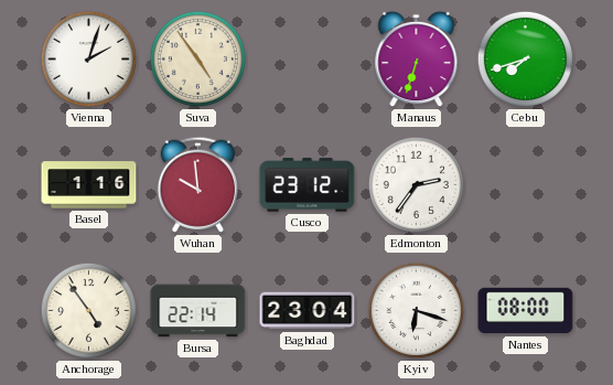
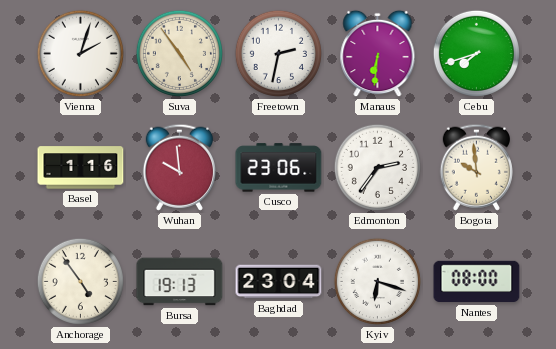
Freetown: none -> 2:32 (278, 53)
Manaus: 6:33 -> 6:31 (378, 54)
Cusco: 23:12 -> 23:06 (279, 168)
Bogota: none -> 9:59 (476, 167)
Bursa: 22:14 -> 19:13 (180, 282)
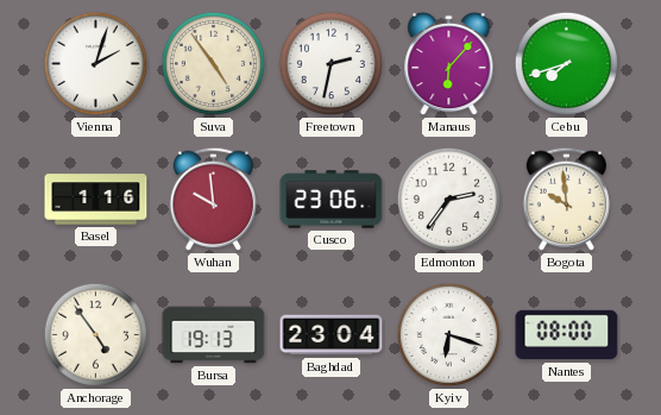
Manaus: 6:31 -> 6:07 (449, 64)
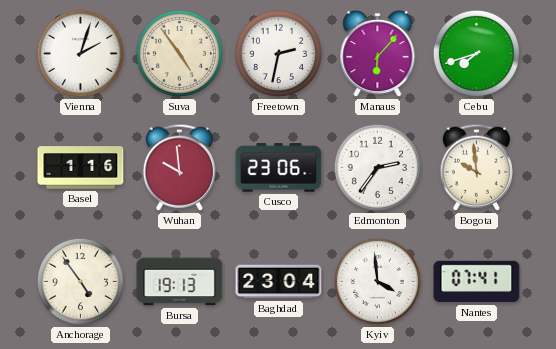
Kyiv: 6:18 -> 3:59 (377, 281)
Nantes: 08:00 -> 07:41 (477, 282)
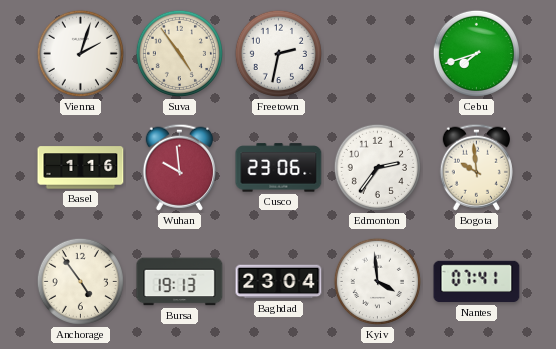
Manaus: 6:07 -> none (378, 54)
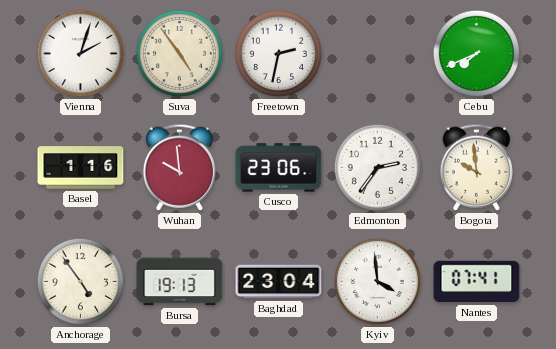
Cebu: 7:42 -> 7:41 (476, 53)
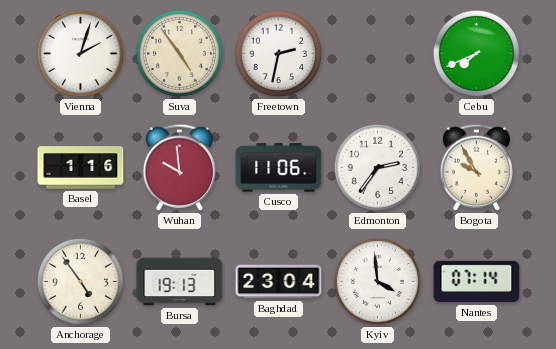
Cusco: 23:06 -> 11:06 (279, 168)
Bogota: 9:59 -> 9:55 (476, 167)
Nantes: 07:41 -> 07:14 (477, 282)
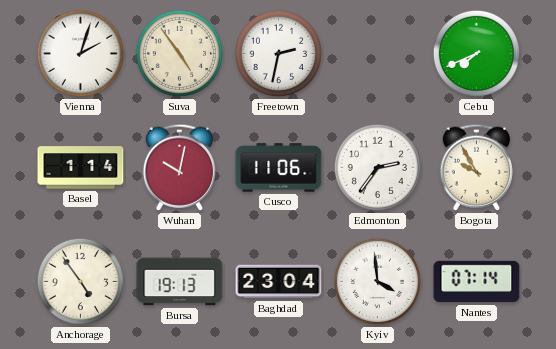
Basel: 1:16 -> 1:14 (81, 168)
Wuhan: 9:59 -> 10:02 (179, 167)
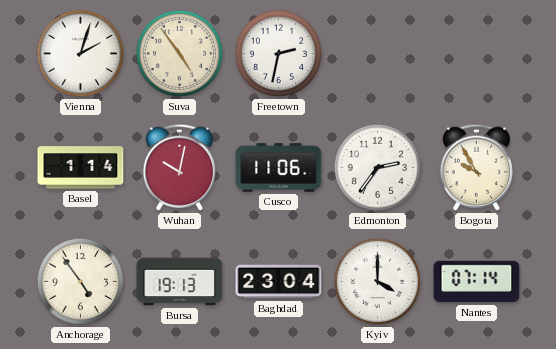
Cebu: 7:41 -> none (476, 53)
Kyiv: 3:59 -> 4:00 (377, 281)
